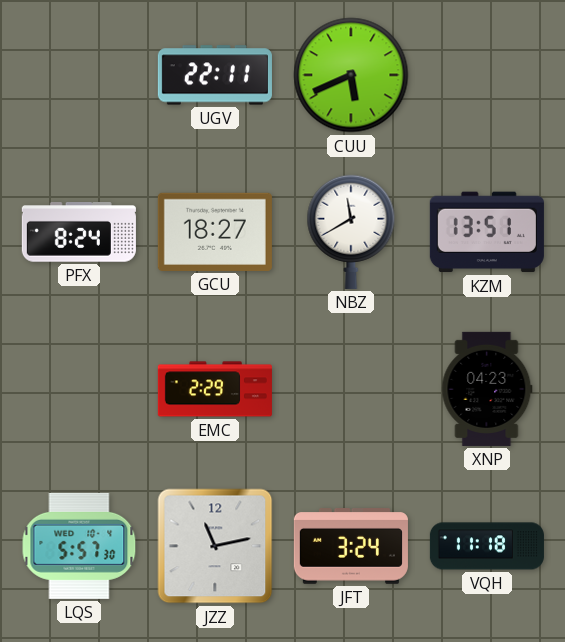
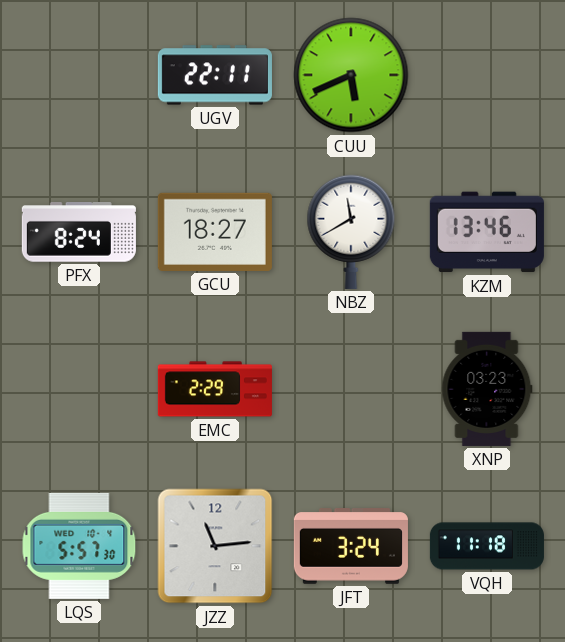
KZM: 13:51 -> 13:46 (487, 232)
XNP: 04:23 -> 03:23 (487, 389)
JZZ: 11:13 -> 11:14 (215, 546)
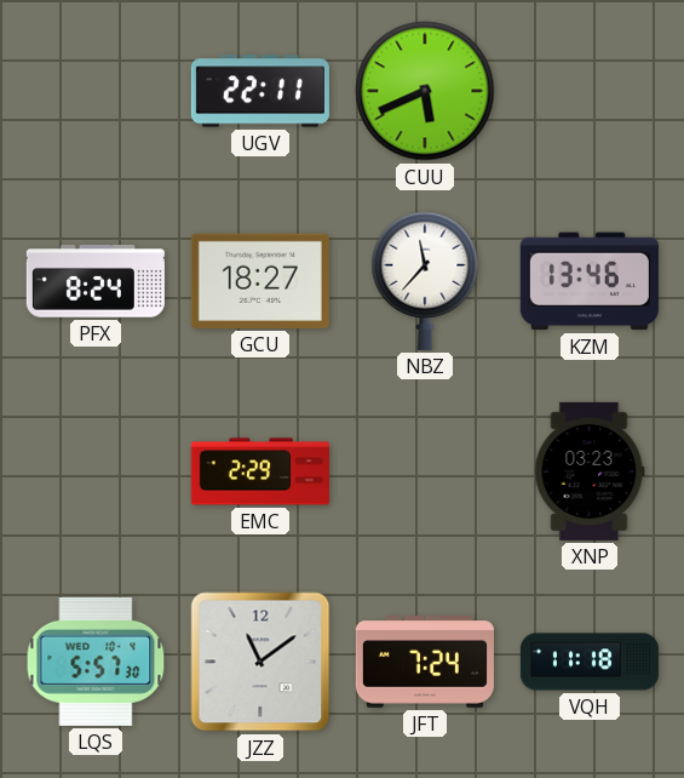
NBZ: 11:40 -> 11:37 (425, 281)
JZZ: 11:14 -> 11:09 (260, 662)
JFT: 3:24 -> 7:24 (425, 663)
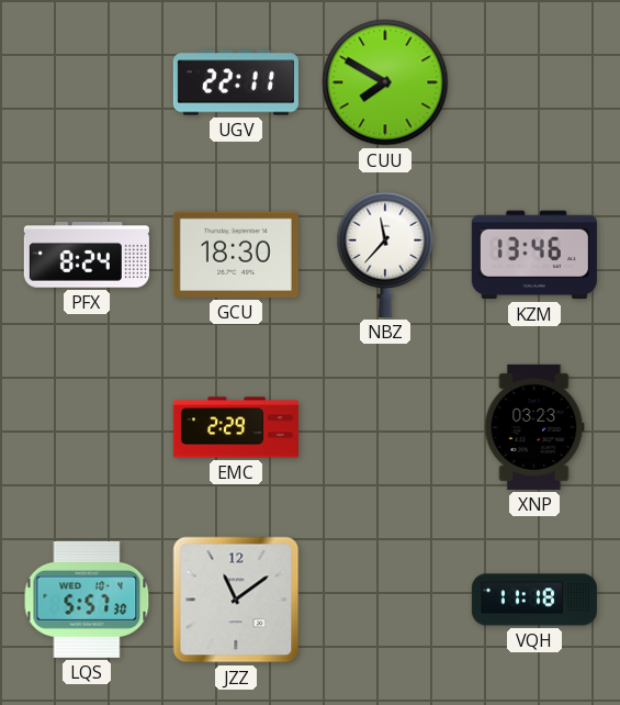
CUU: 5:41 -> 7:50 (385, 82)
GCU: 18:27 -> 18:30 (236, 255)
JFT: 7:24 -> none (425, 663)
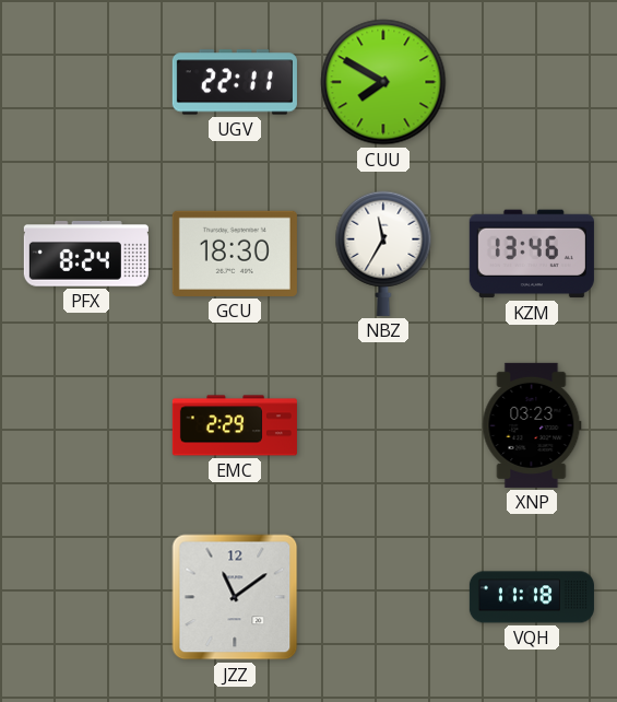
NBZ: 11:37 -> 11:35 (383, 254)
LQS: 5:57 -> none (87, 600)
